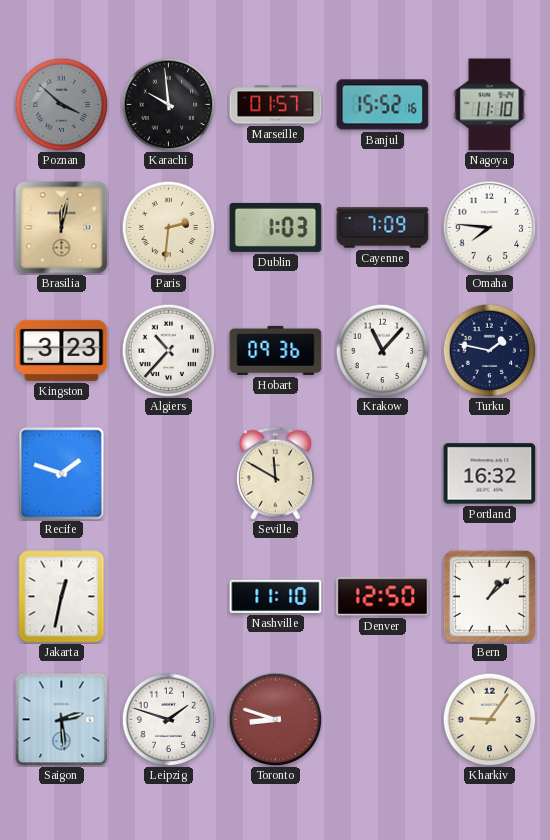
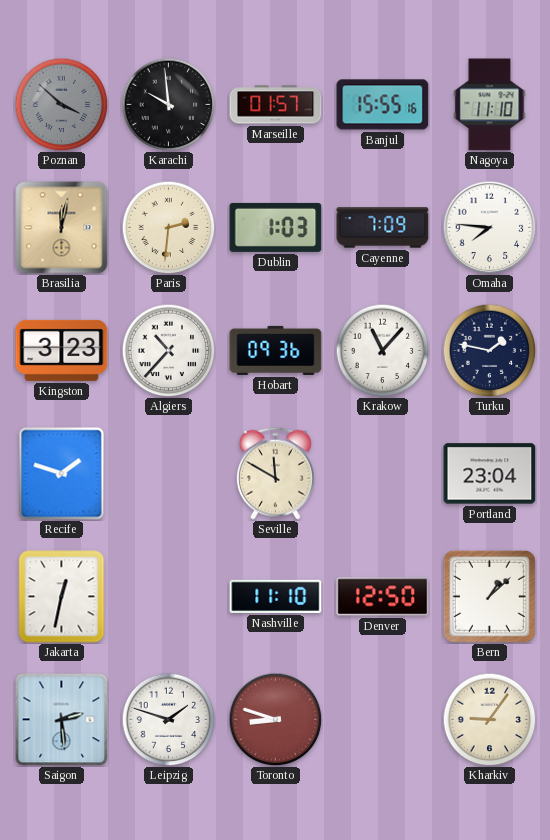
Banjul: 15:52 -> 15:55 (383, 105)
Portland: 16:32 -> 23:04 (490, 474)
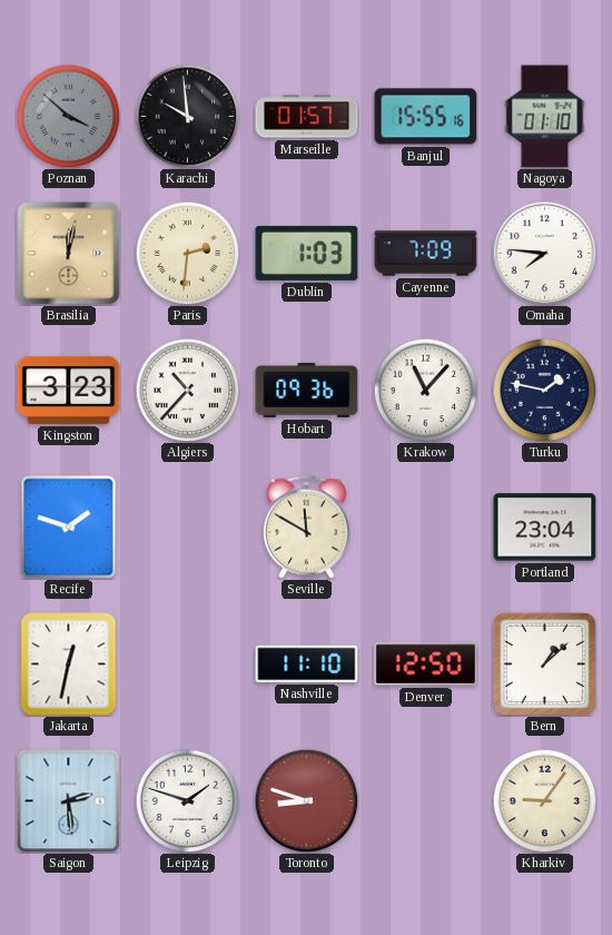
Nagoya: 11:10 -> 01:10 (545, 117)
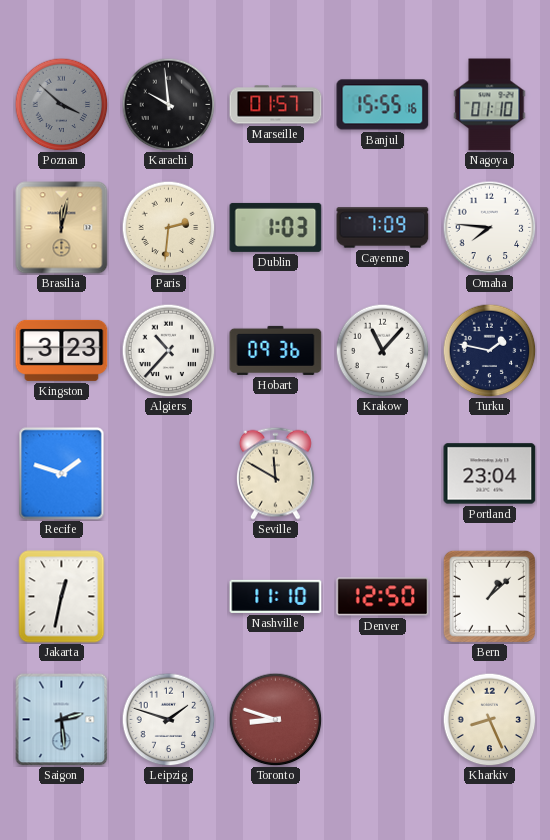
Kharkiv: 9:06 -> 8:26 (489, 719)
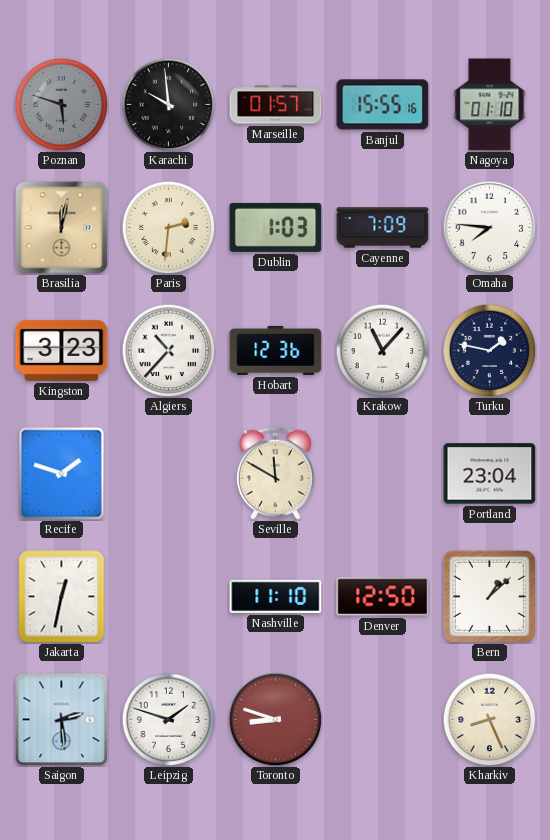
Poznan: 3:52 -> 5:48 (61, 104)
Hobart: 09:36 -> 12:36 (276, 350)
